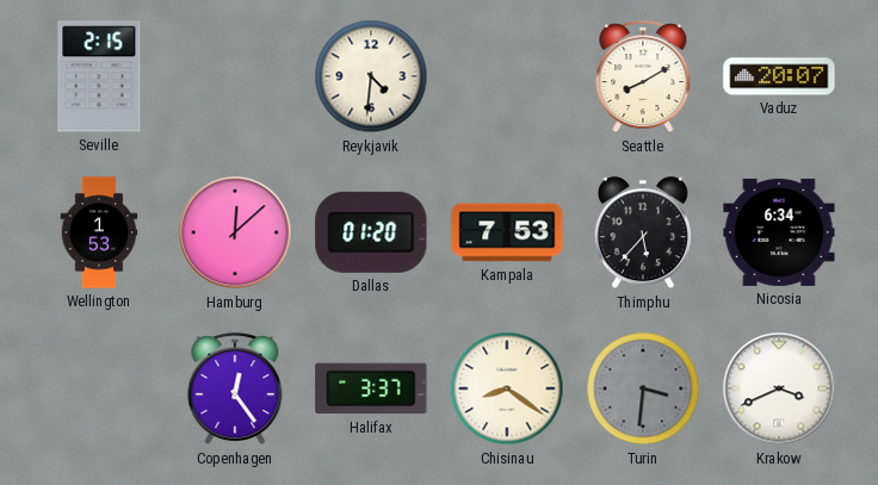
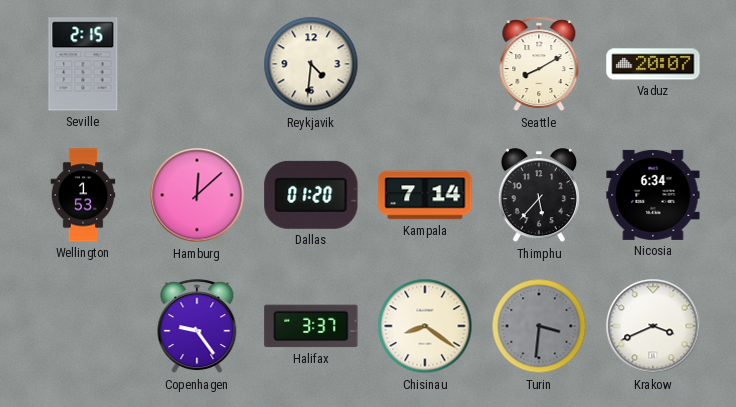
Kampala: 7:53 -> 7:14 (425, 195)
Copenhagen: 12:24 -> 9:24 (197, 327)
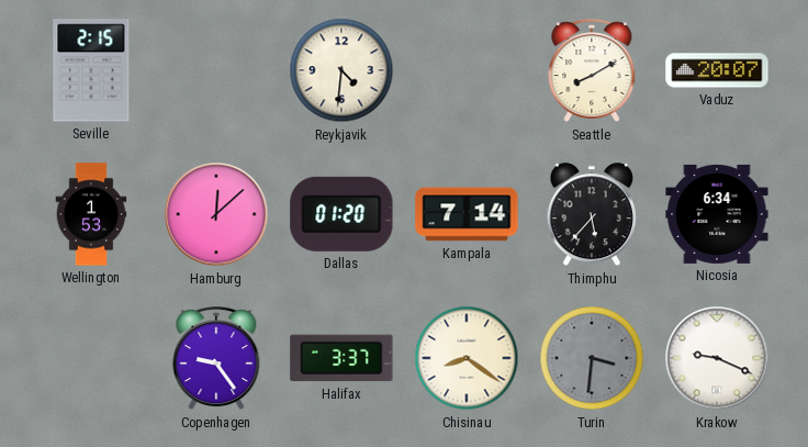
Krakow: 3:41 -> 9:19 (717, 358)
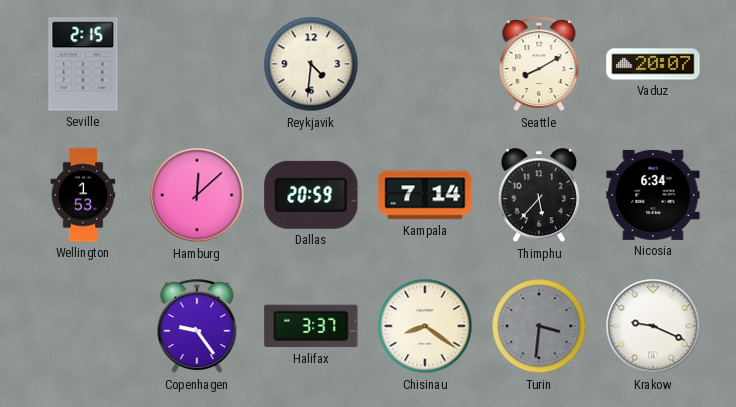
Dallas: 01:20 -> 20:59 (311, 195)
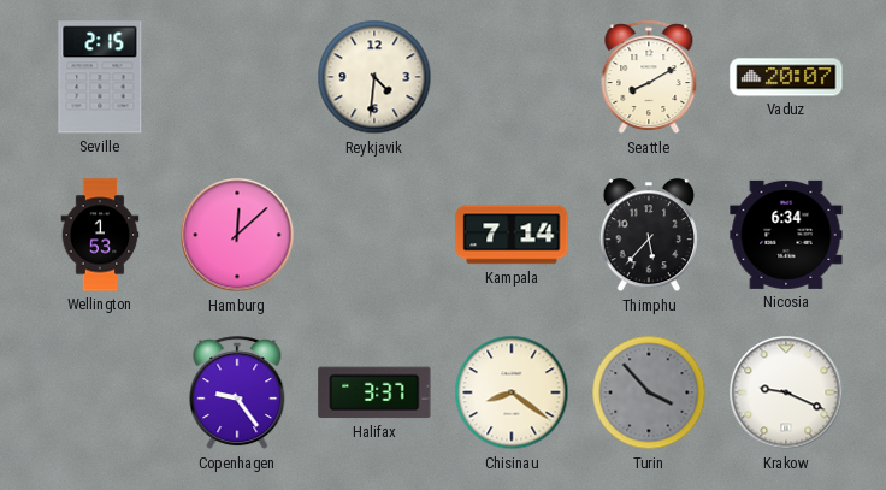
Dallas: 20:59 -> none (311, 195)
Turin: 3:31 -> 3:53 (649, 392)
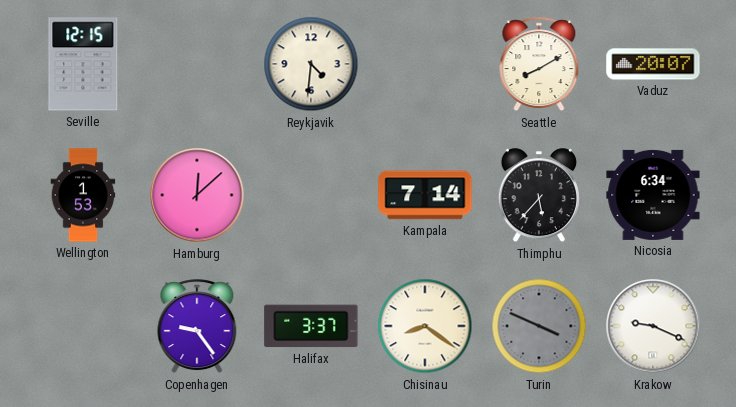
Seville: 2:15 -> 12:15 (83, 64)
Turin: 3:53 -> 3:49 (539, 326)
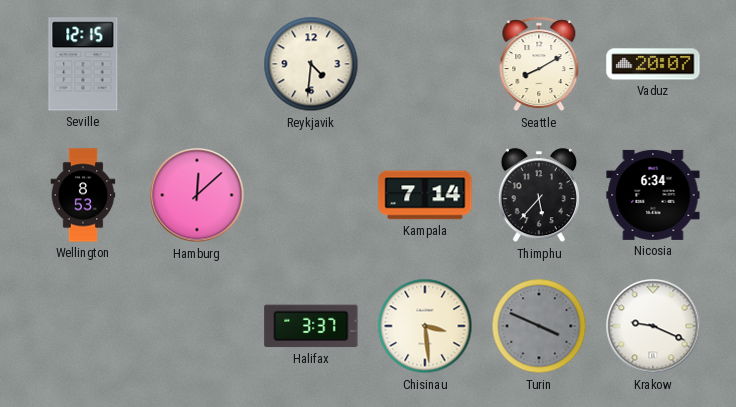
Wellington: 1:53 -> 8:53 (83, 195)
Copenhagen: 9:24 -> none (197, 327)
Chisinau: 8:21 -> 3:29 (425, 326)
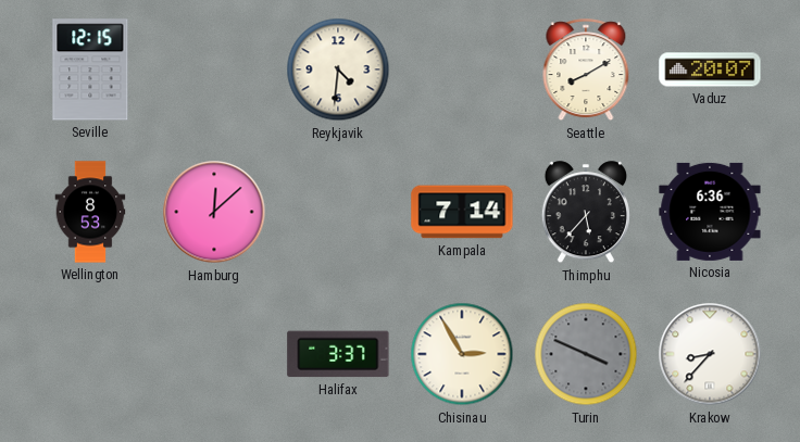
Nicosia: 6:34 -> 6:36 (710, 212)
Chisinau: 3:29 -> 2:55 (462, 354)
Krakow: 9:19 -> 8:37 (710, 354)
